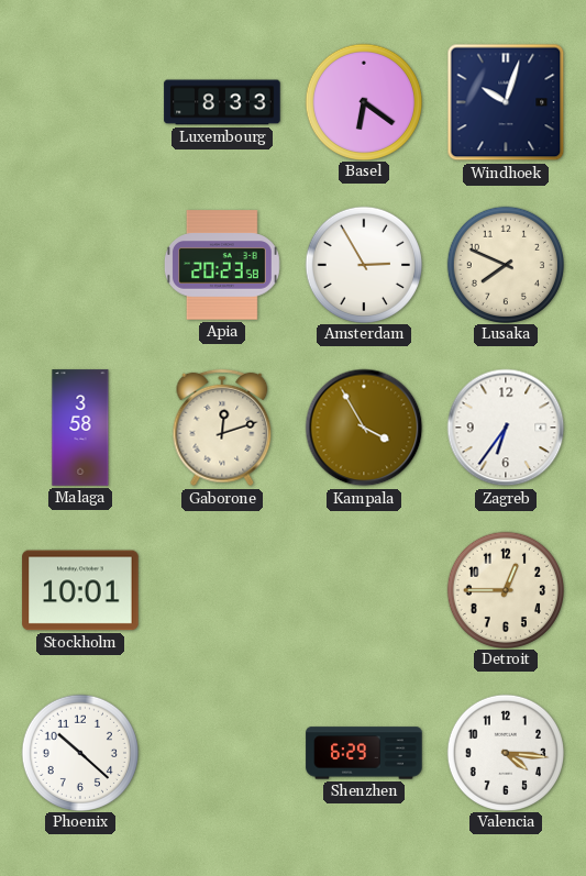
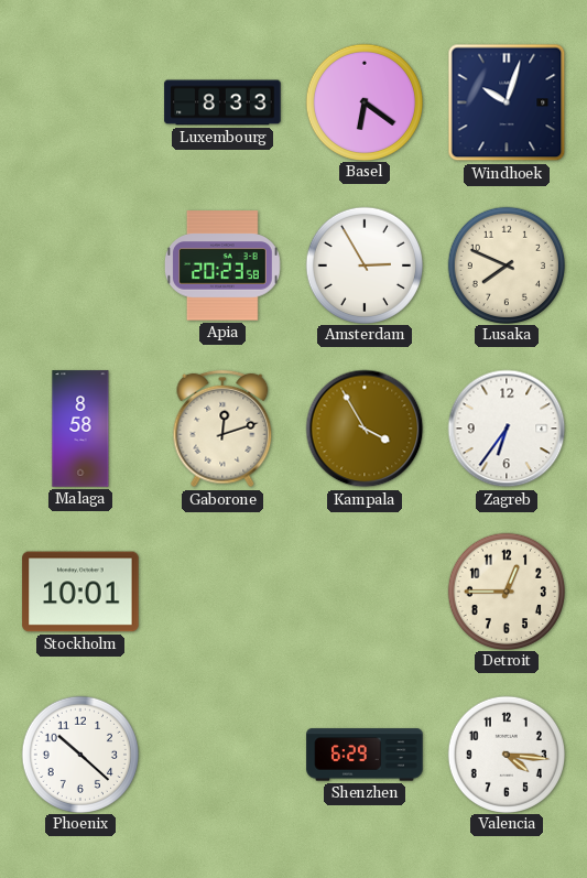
Malaga: 3:58 -> 8:58 (80, 429)
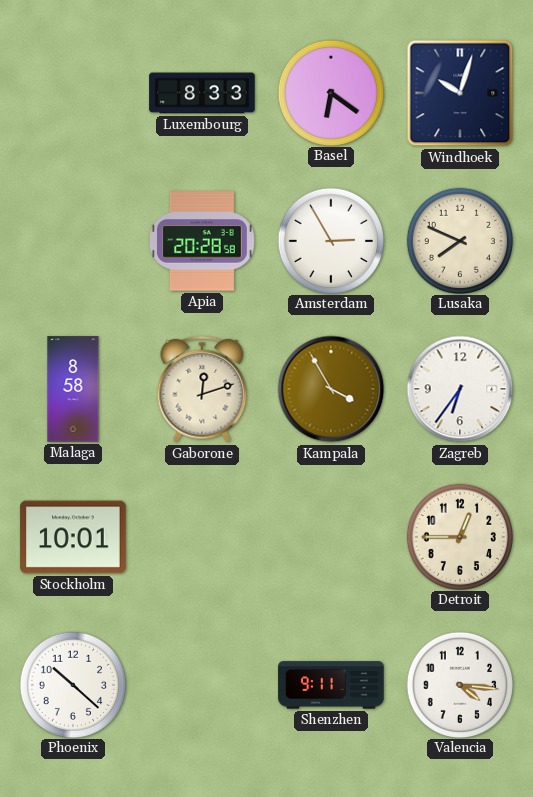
Apia: 20:23 -> 20:28 (203, 241)
Shenzhen: 6:29 -> 9:11 (331, 685)
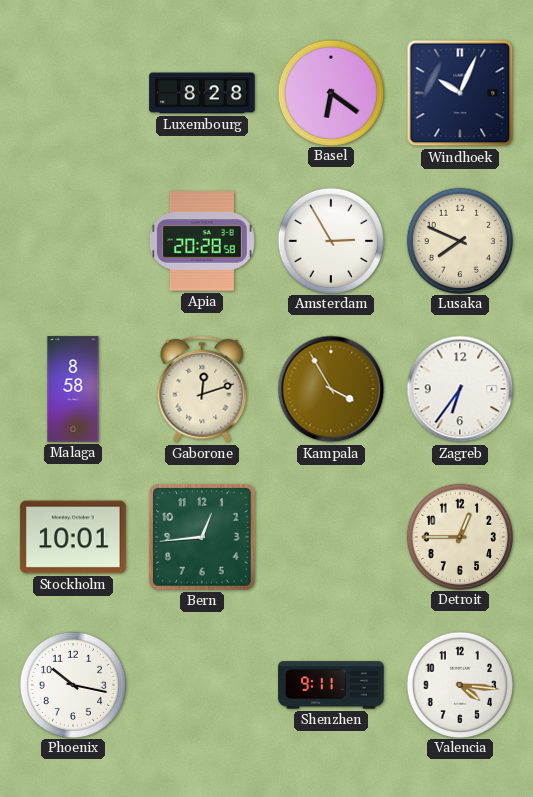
Luxembourg: 8:33 -> 8:28 (202, 93)
Windhoek: 10:03 -> 10:04 (460, 93)
Bern: none -> 12:44 (202, 537)
Phoenix: 10:22 -> 10:17 (72, 684)
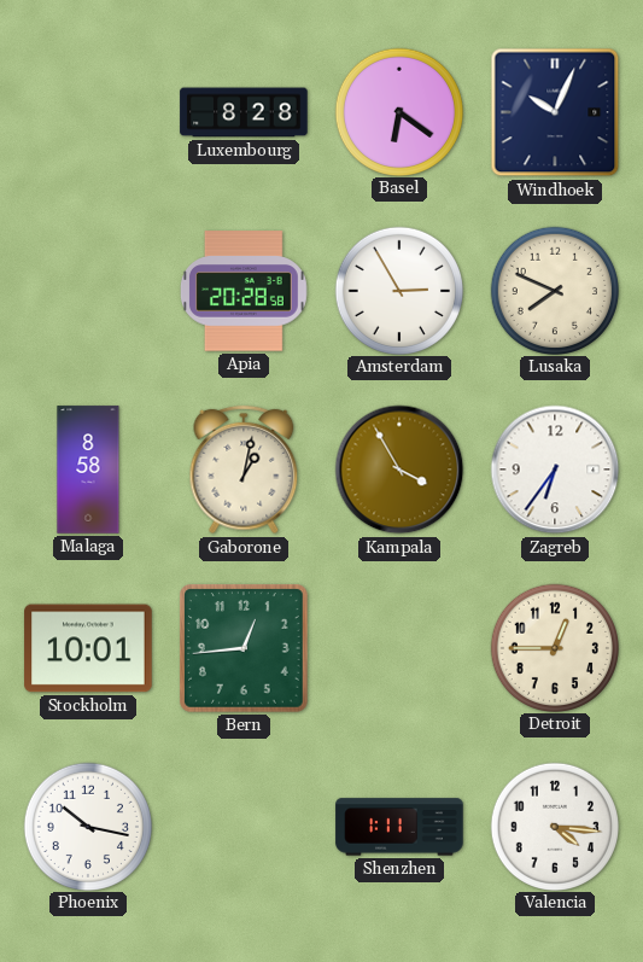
Gaborone: 12:12 -> 1:02 (244, 470)
Shenzhen: 9:11 -> 1:11 (399, 827)
